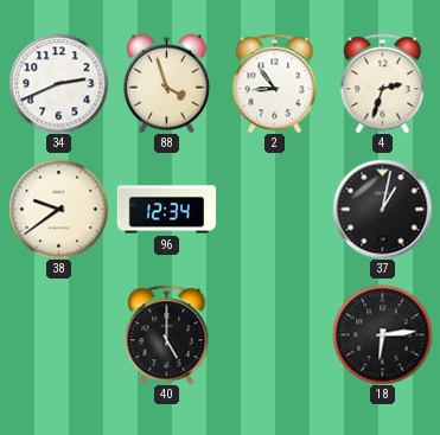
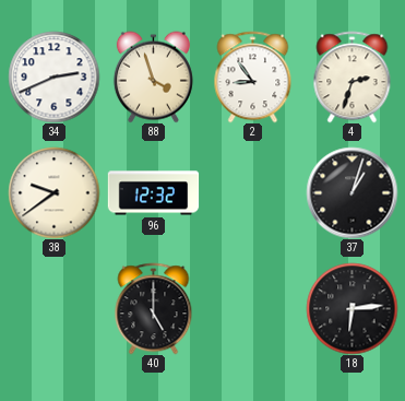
96: 12:34 -> 12:32 (153, 193)
37: 1:02 -> 1:03 (352, 192)
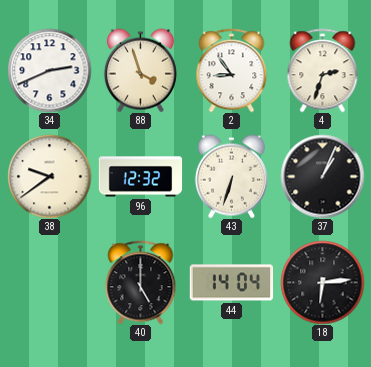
43: none -> 6:33 (231, 176)
37: 1:03 -> 1:04 (322, 176)
44: none -> 14:04 (231, 283)
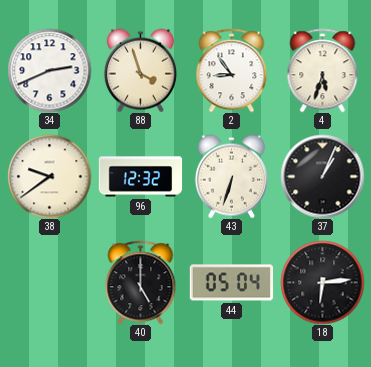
4: 2:33 -> 5:33 (323, 70)
44: 14:04 -> 05:04 (231, 283)
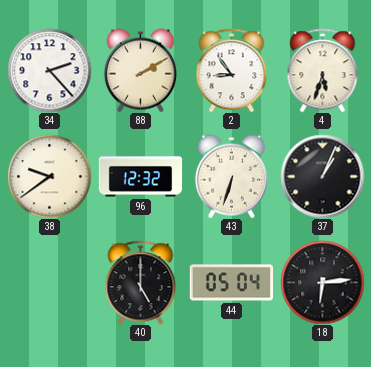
34: 2:41 -> 2:23 (49, 70)
88: 3:57 -> 2:10 (140, 70)
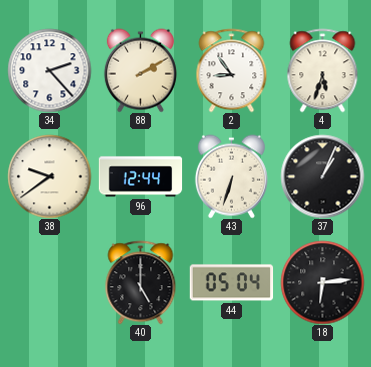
96: 12:32 -> 12:44 (140, 177)
